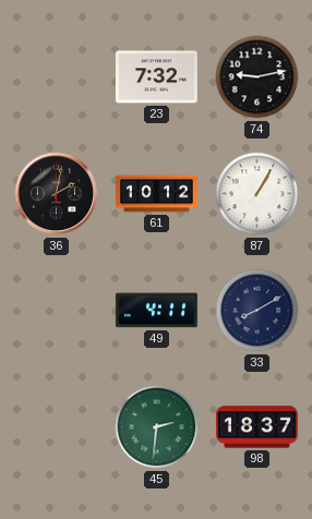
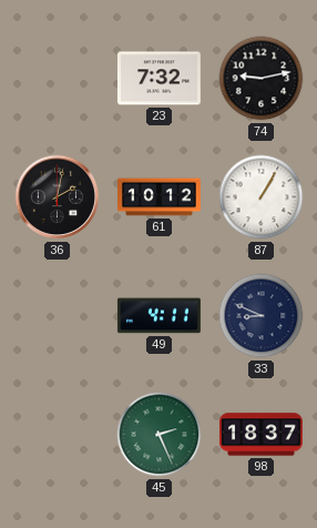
33: 8:10 -> 8:49 (262, 316)
45: 2:31 -> 2:26 (160, 435)
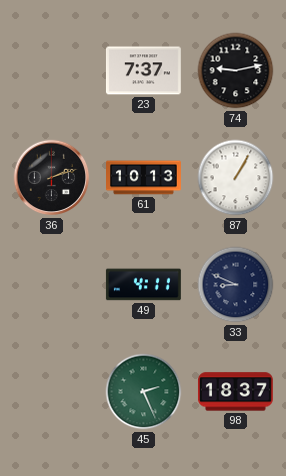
23: 7:32 -> 7:37 (143, 71)
36: 2:02 -> 2:12 (52, 178)
61: 10:12 -> 10:13 (144, 178)
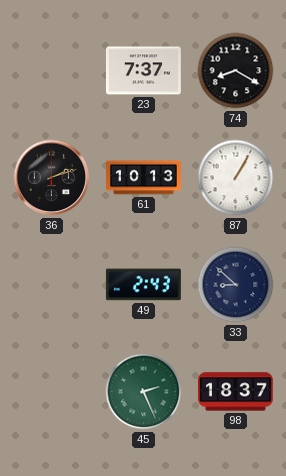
74: 9:13 -> 8:20 (236, 71)
49: 4:11 -> 2:43 (143, 285)
33: 8:49 -> 8:52 (236, 285)
